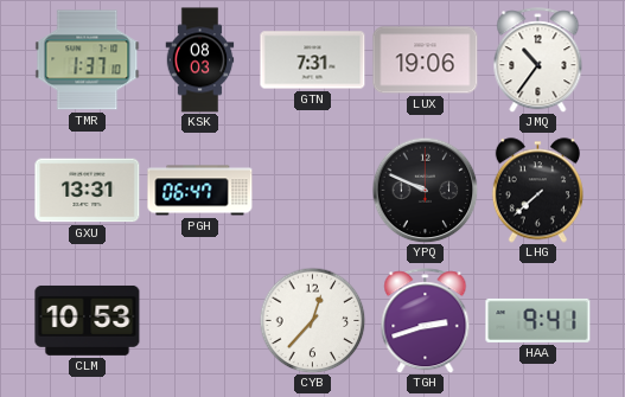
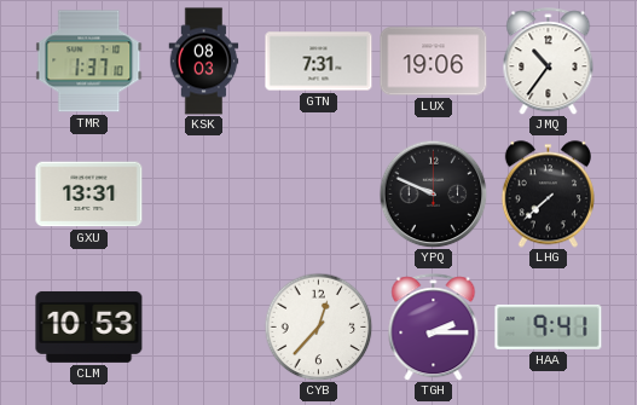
PGH: 06:47 -> none (200, 191)
TGH: 2:42 -> 2:15 (434, 328)
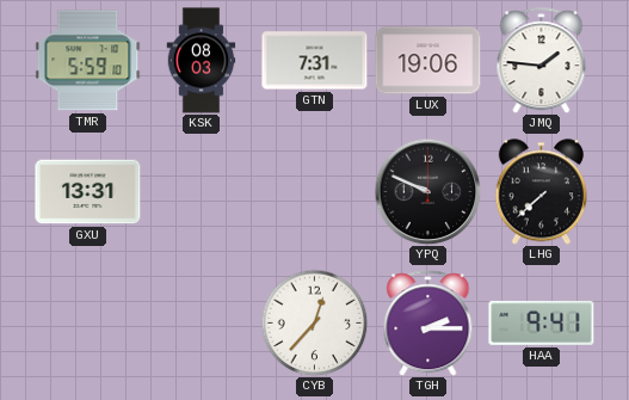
TMR: 1:37 -> 5:59 (88, 61)
JMQ: 10:36 -> 1:46 (542, 61)
CLM: 10:53 -> none (89, 326)
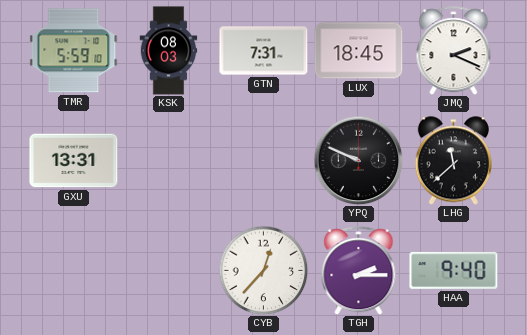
LUX: 19:06 -> 18:45 (359, 51)
JMQ: 1:46 -> 2:19 (454, 51)
LHG: 7:38 -> 11:38 (453, 161)
HAA: 9:41 -> 9:40 (454, 270)
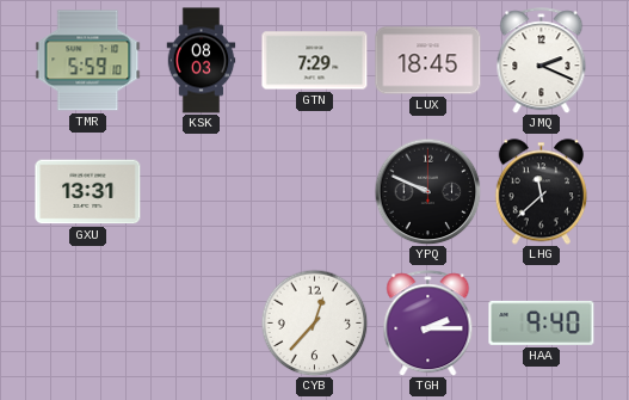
GTN: 7:31 -> 7:29 (315, 61)
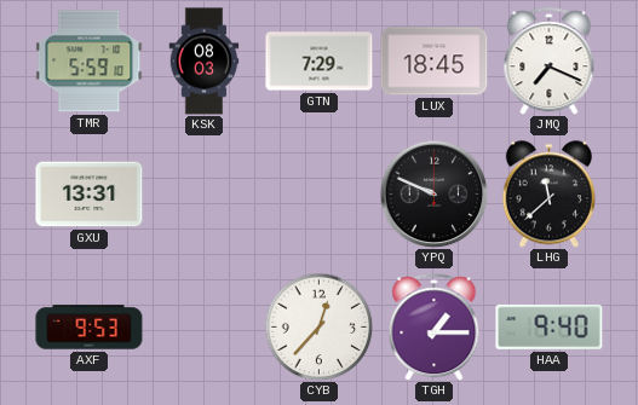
JMQ: 2:19 -> 7:19 (550, 62)
AXF: none -> 9:53 (90, 328)
TGH: 2:15 -> 1:15 (435, 328)
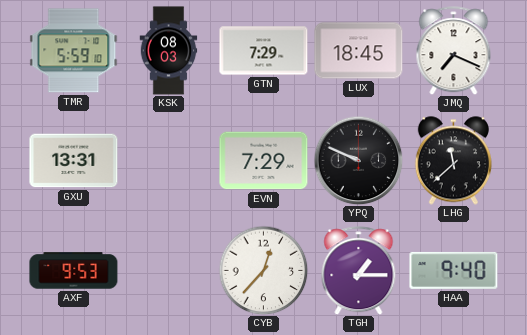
EVN: none -> 7:29 (264, 161)
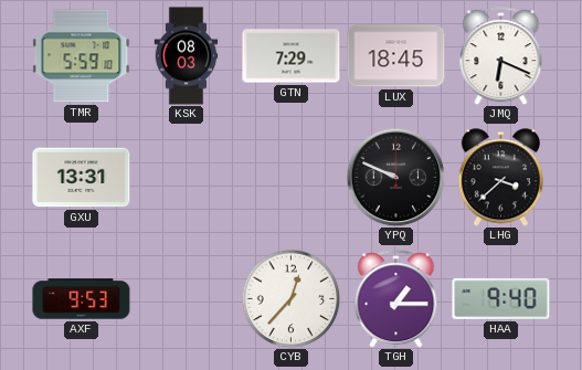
JMQ: 7:19 -> 6:19 (501, 56)
EVN: 7:29 -> none (264, 161)
LHG: 11:38 -> 3:38 (500, 178)
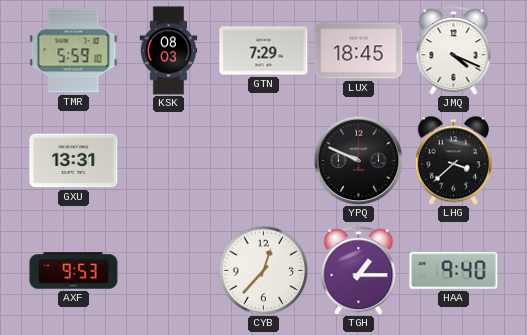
JMQ: 6:19 -> 4:19 (454, 51)
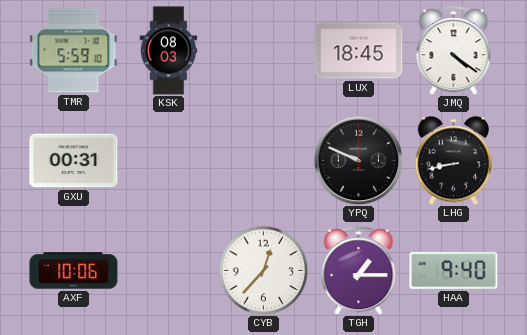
GTN: 7:29 -> none (264, 51)
JMQ: 4:19 -> 4:21 (454, 51)
GXU: 13:31 -> 00:31 (74, 161)
LHG: 3:38 -> 8:43 (453, 161)
AXF: 9:53 -> 10:06 (74, 271)
